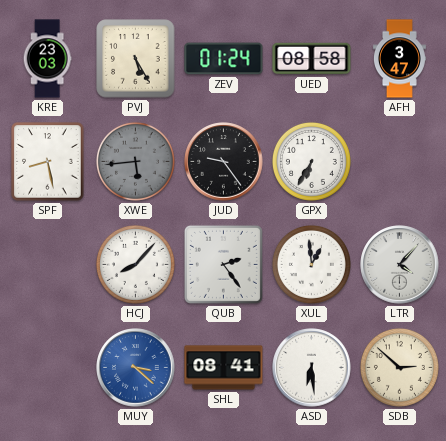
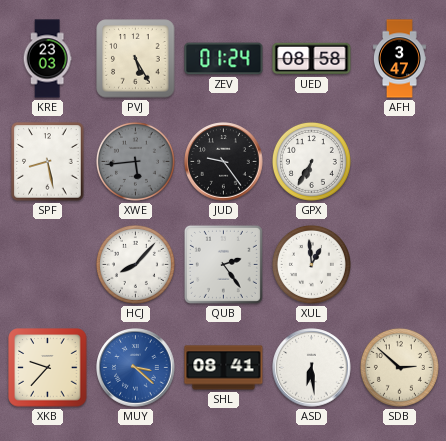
LTR: 4:07 -> none (400, 265)
XKB: none -> 9:37 (48, 368)
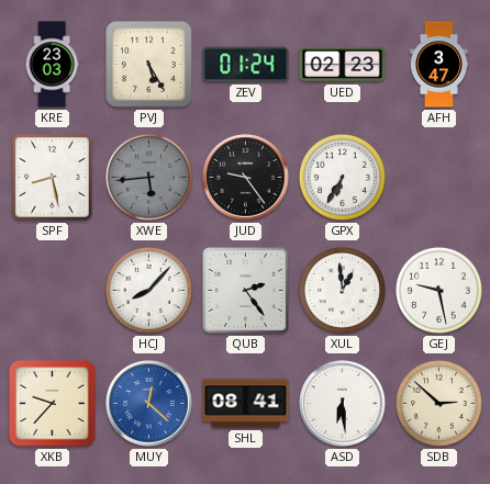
UED: 08:58 -> 02:23 (343, 65)
GEJ: none -> 9:28 (438, 290)
MUY: 3:22 -> 12:22 (149, 404)
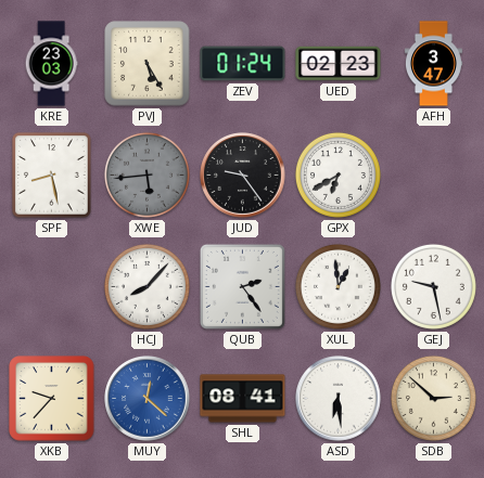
GPX: 6:35 -> 6:40 (337, 175)
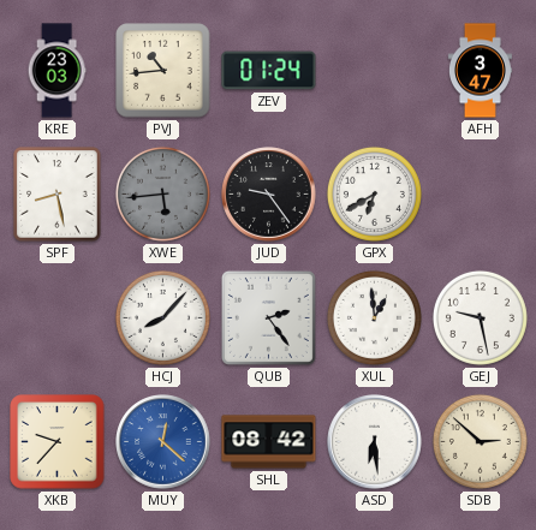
PVJ: 5:25 -> 10:44 (163, 71)
UED: 02:23 -> none (339, 64)
SHL: 08:41 -> 08:42 (269, 442)
